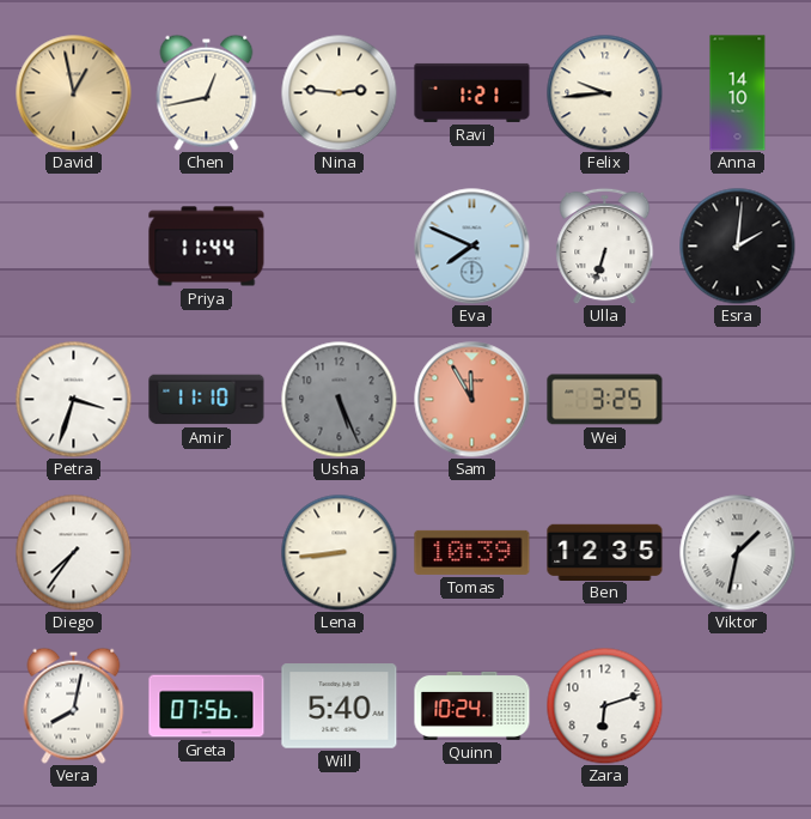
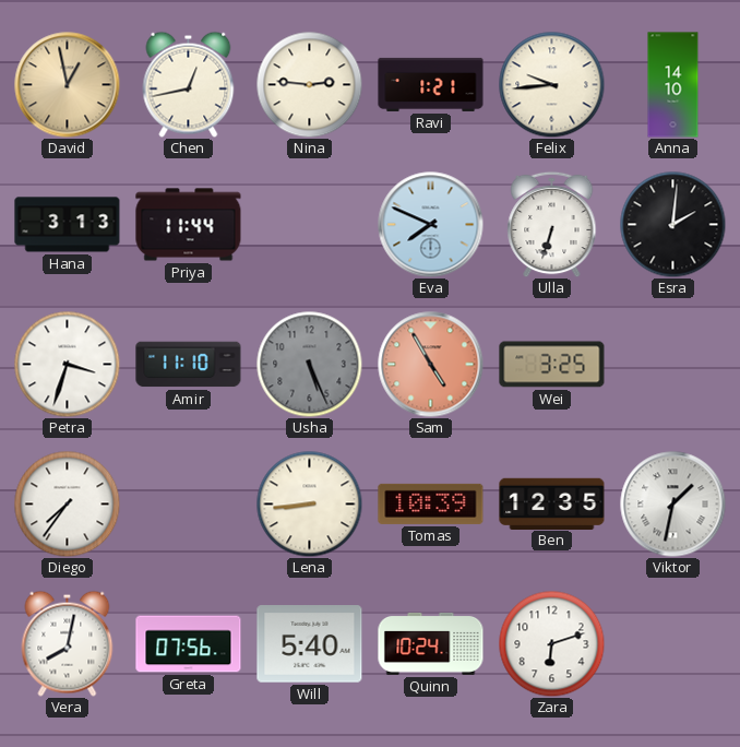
Hana: none -> 3:13 (68, 225)
Sam: 11:55 -> 4:55 (431, 365)
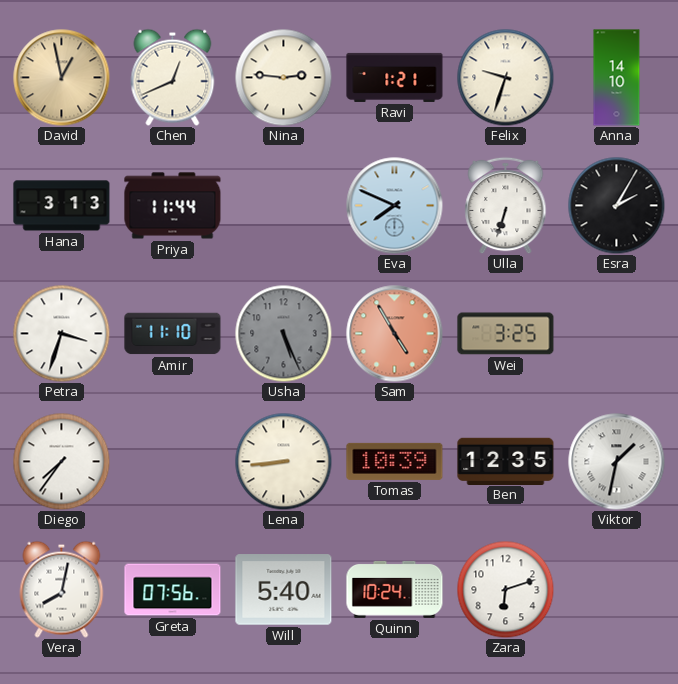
Chen: 12:43 -> 12:41 (173, 77)
Felix: 9:44 -> 9:33 (505, 77)
Esra: 2:01 -> 2:05 (616, 205)
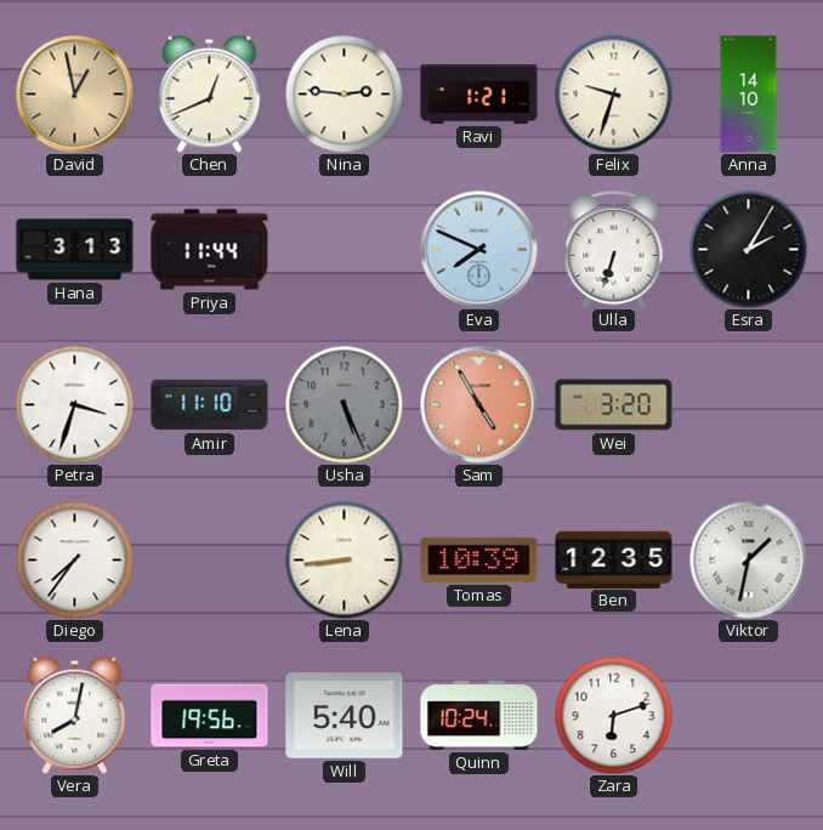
Wei: 3:25 -> 3:20 (614, 405)
Greta: 07:56 -> 19:56 (210, 716)
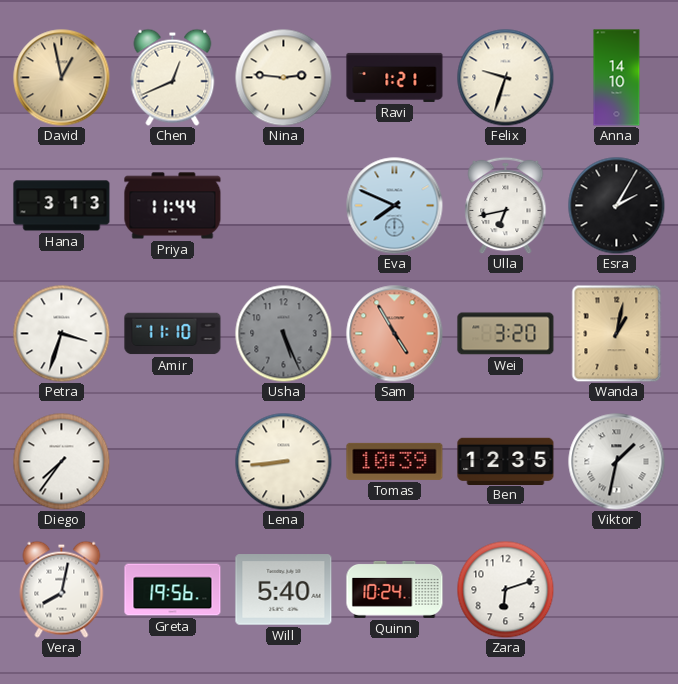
Ulla: 6:33 -> 6:43 (506, 205)
Wanda: none -> 1:02 (617, 333)
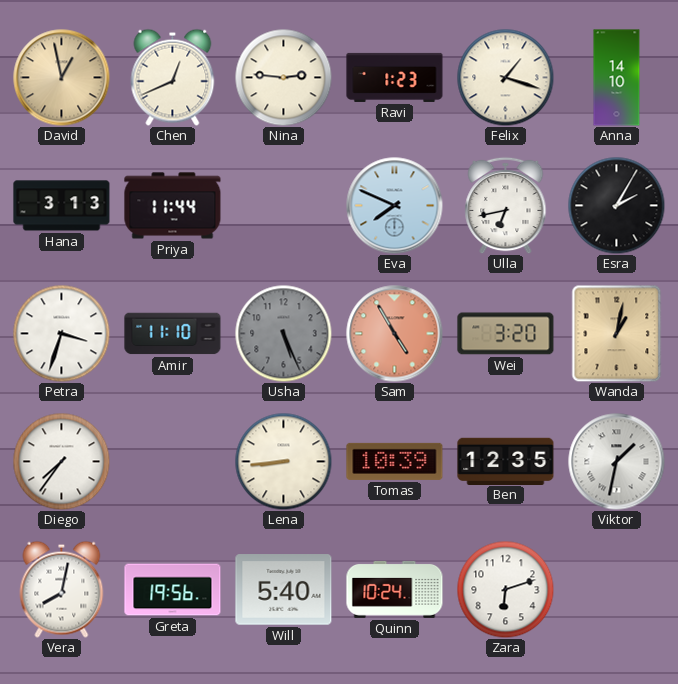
Ravi: 1:21 -> 1:23 (395, 77)
Felix: 9:33 -> 1:18 (505, 77)
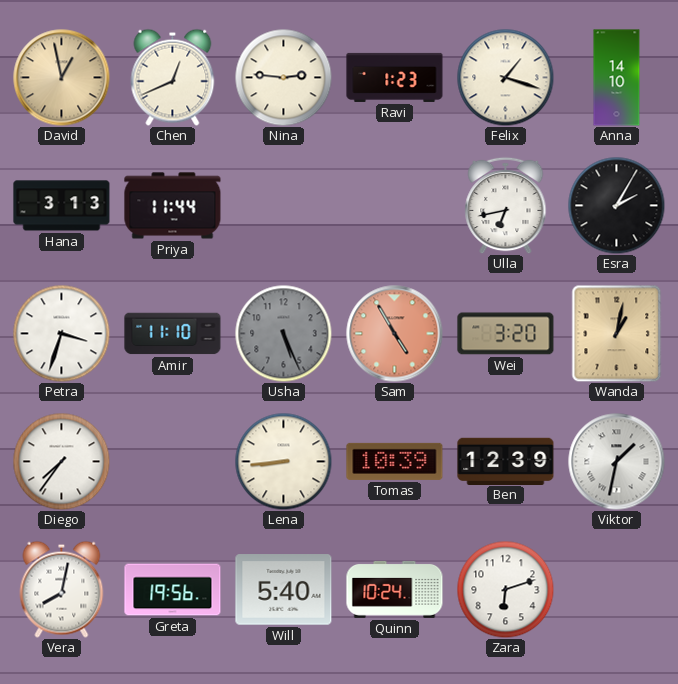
Eva: 7:49 -> none (395, 206)
Ben: 12:35 -> 12:39 (506, 461)
